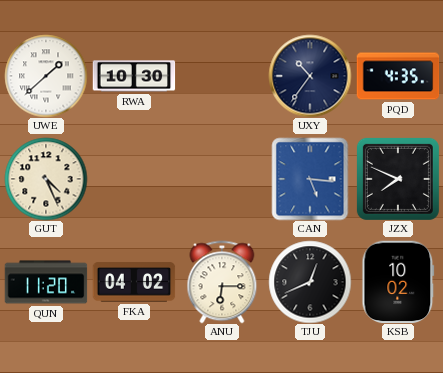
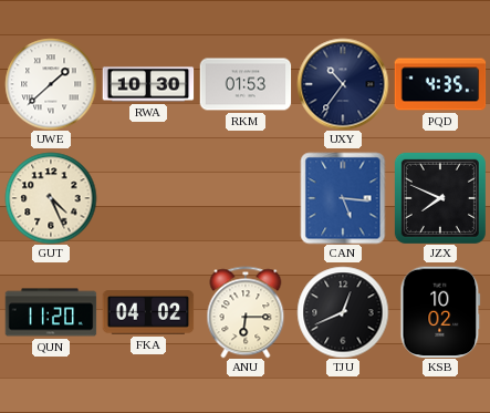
RKM: none -> 01:53 (246, 84)
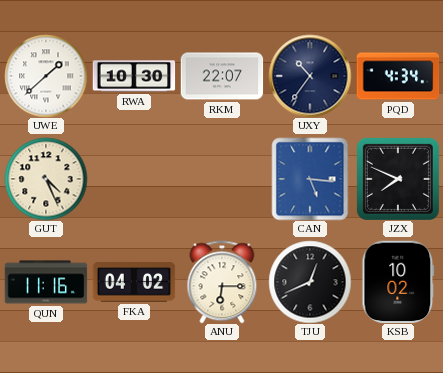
RKM: 01:53 -> 22:07 (222, 76)
PQD: 4:35 -> 4:34 (398, 76)
QUN: 11:20 -> 11:16 (46, 282)
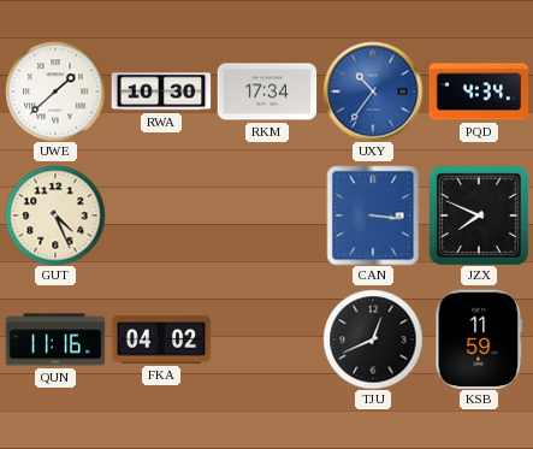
RKM: 22:07 -> 17:34 (267, 91)
UXY dial: navy -> blue (373, 91)
CAN: 5:16 -> 3:16 (373, 215)
ANU: 6:15 -> none (222, 282)
KSB: 10:02 -> 11:59 (479, 339)
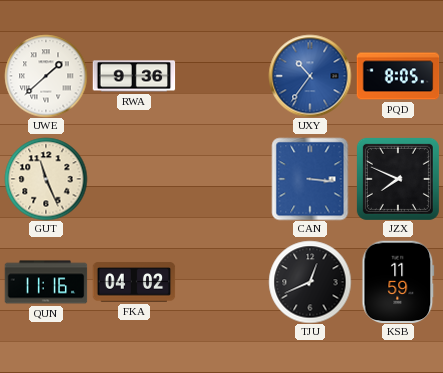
RWA: 10:30 -> 9:36 (134, 76)
RKM: 17:34 -> none (267, 91)
PQD: 4:34 -> 8:05 (398, 76)
GUT: 4:26 -> 11:26 (46, 179)
